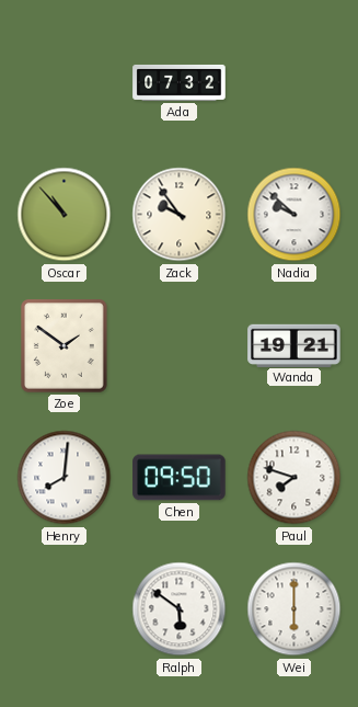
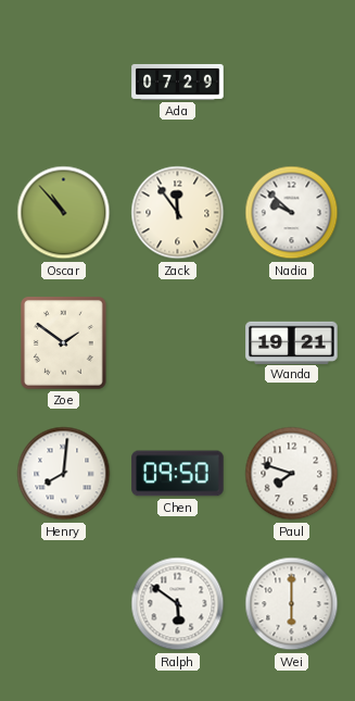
Ada: 07:32 -> 07:29 (178, 82)
Zack: 9:54 -> 11:54 (178, 213)
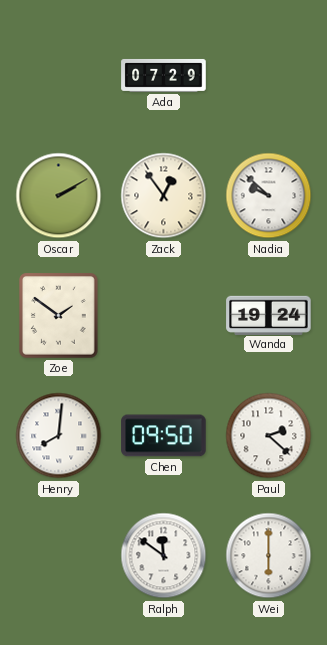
Oscar: 10:53 -> 2:10 (59, 196)
Zack: 11:54 -> 12:54 (164, 196)
Wanda: 19:21 -> 19:24 (269, 315)
Paul: 7:48 -> 2:22 (269, 436)
Ralph: 5:51 -> 11:51 (164, 556)
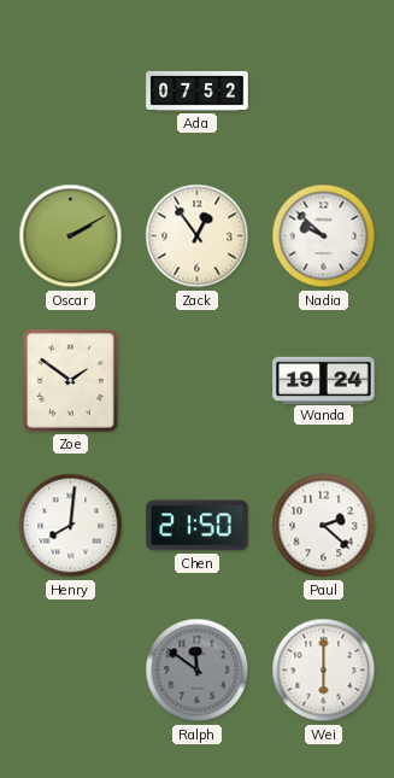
Ada: 07:29 -> 07:52 (198, 90)
Chen: 09:50 -> 21:50 (198, 526)
Ralph dial: white -> grey (198, 671)
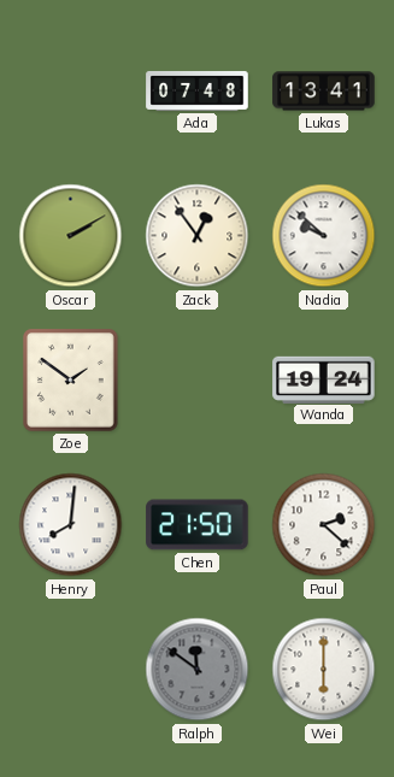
Ada: 07:52 -> 07:48 (198, 90)
Lukas: none -> 13:41 (324, 92)
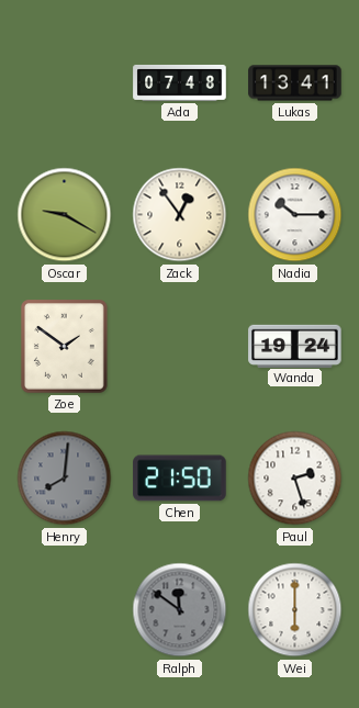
Oscar: 2:10 -> 9:20 (65, 215)
Nadia: 9:52 -> 10:15 (295, 215)
Henry dial: white -> grey (65, 479)
Paul: 2:22 -> 2:27 (295, 479)
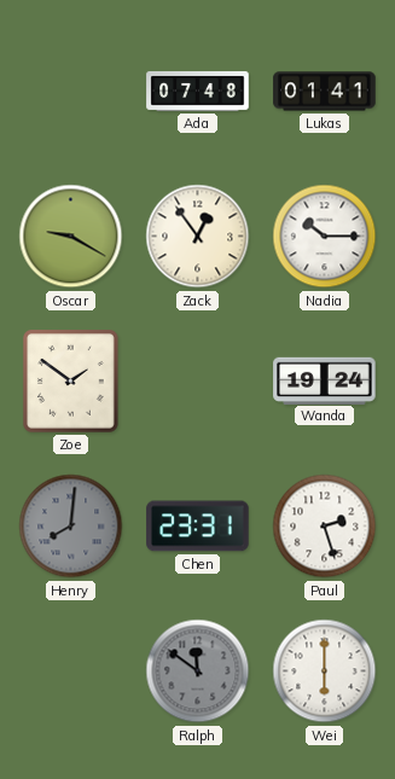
Lukas: 13:41 -> 01:41 (325, 92)
Chen: 21:50 -> 23:31 (198, 527)
